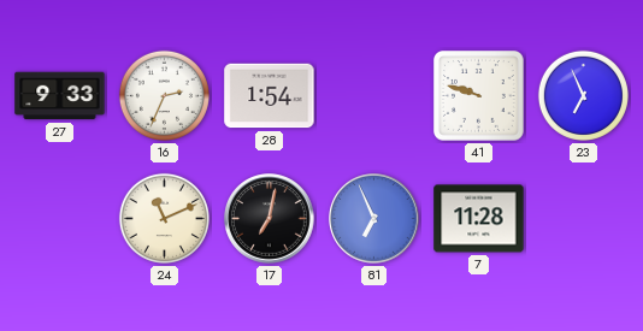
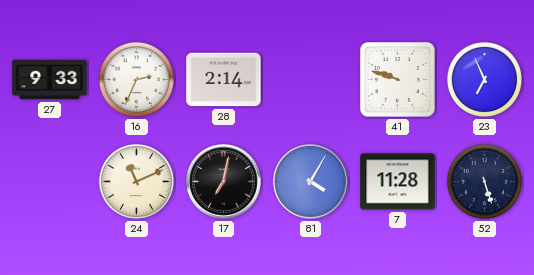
28: 1:54 -> 2:14 (224, 80)
81: 6:56 -> 4:05 (311, 182)
52: none -> 5:27 (484, 181)
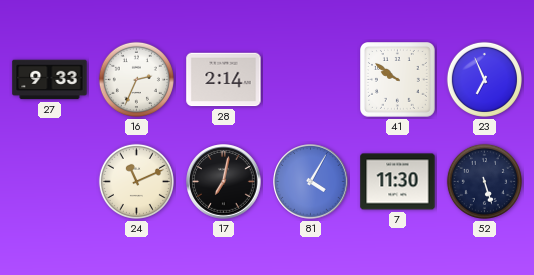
41: 9:48 -> 9:51 (398, 80)
7: 11:28 -> 11:30 (398, 182)
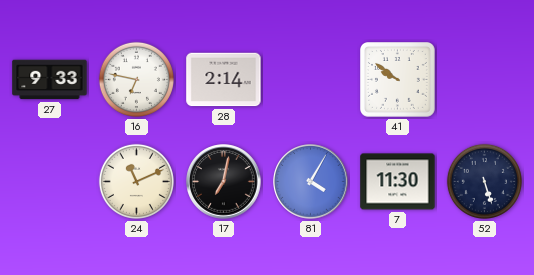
16: 2:34 -> 6:47 (136, 79)
23: 6:56 -> none (484, 79)
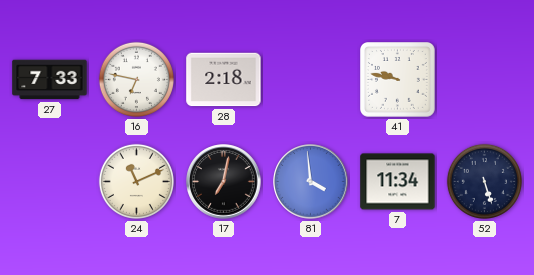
27: 9:33 -> 7:33 (50, 80)
28: 2:14 -> 2:18 (224, 80)
41: 9:51 -> 9:47 (398, 80)
81: 4:05 -> 3:59 (311, 182)
7: 11:30 -> 11:34 (398, 182)
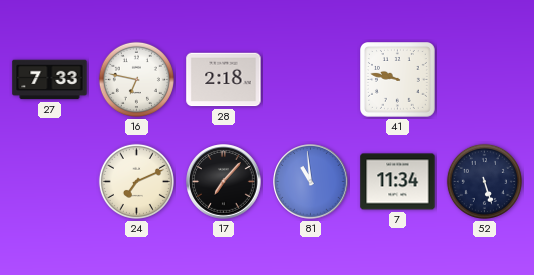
24: 11:11 -> 7:11 (136, 181)
17: 7:02 -> 7:07 (224, 182)
81: 3:59 -> 10:59 (311, 182)
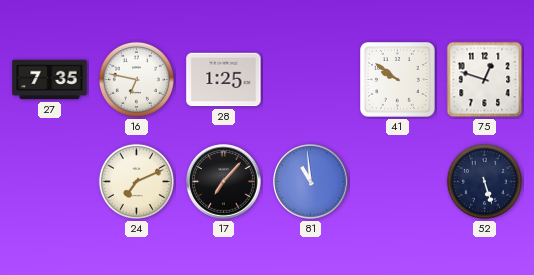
27: 7:33 -> 7:35 (50, 80)
28: 2:18 -> 1:25 (224, 80)
41: 9:47 -> 9:51 (398, 80)
75: none -> 12:48 (485, 80)
7: 11:34 -> none (398, 182)
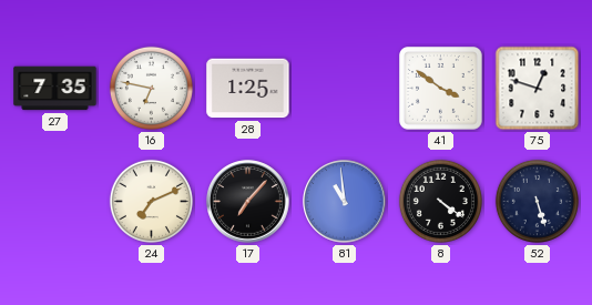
41: 9:51 -> 3:51 (441, 89)
8: none -> 4:21 (440, 201)
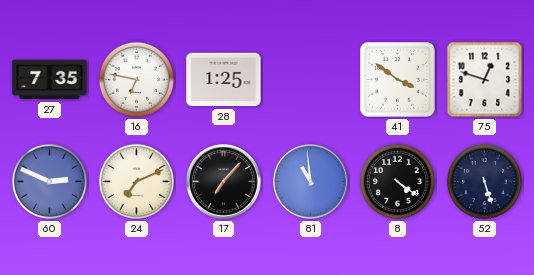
60: none -> 2:49 (49, 181)
